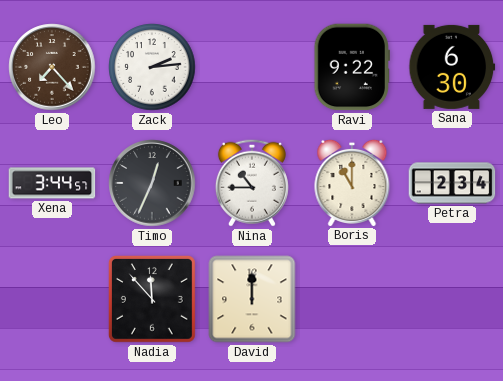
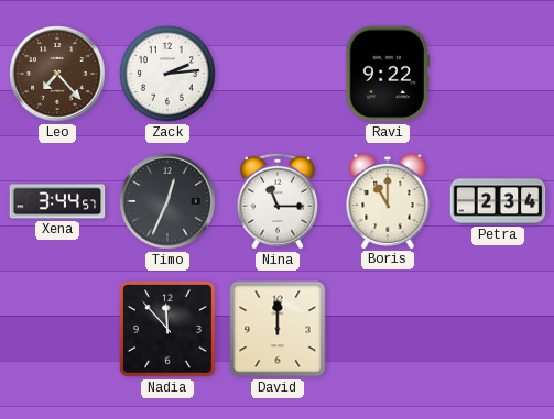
Sana: 6:30 -> none (452, 67)
Nina: 10:45 -> 11:15 (278, 201)
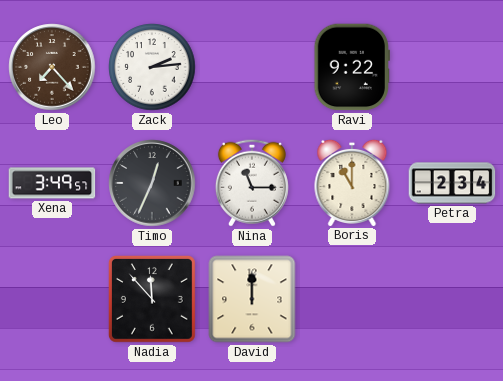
Xena: 3:44 -> 3:49 (52, 183)
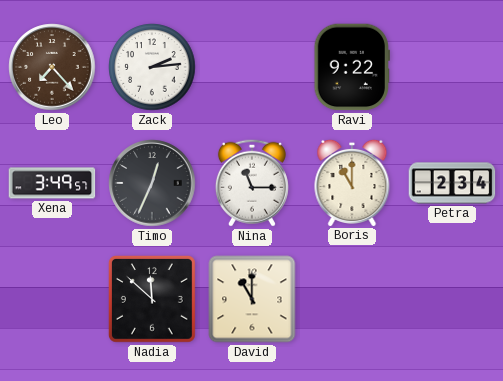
Nadia: 11:53 -> 11:52 (152, 299)
David: 12:00 -> 11:00 (252, 299)
